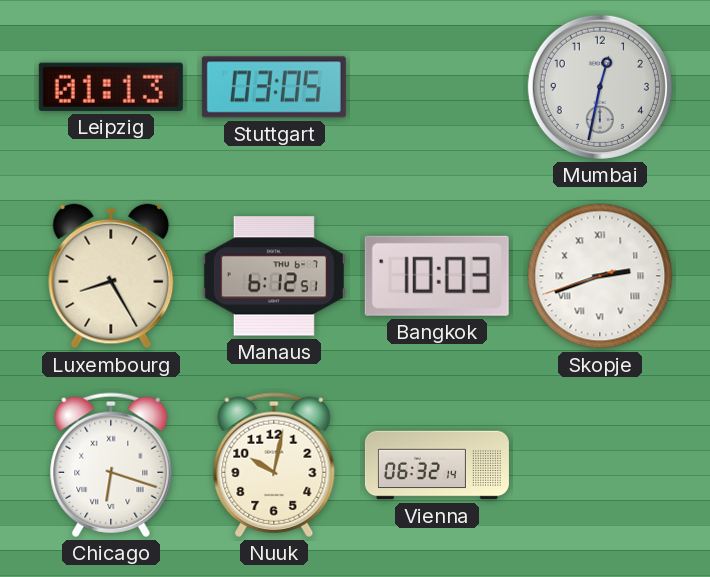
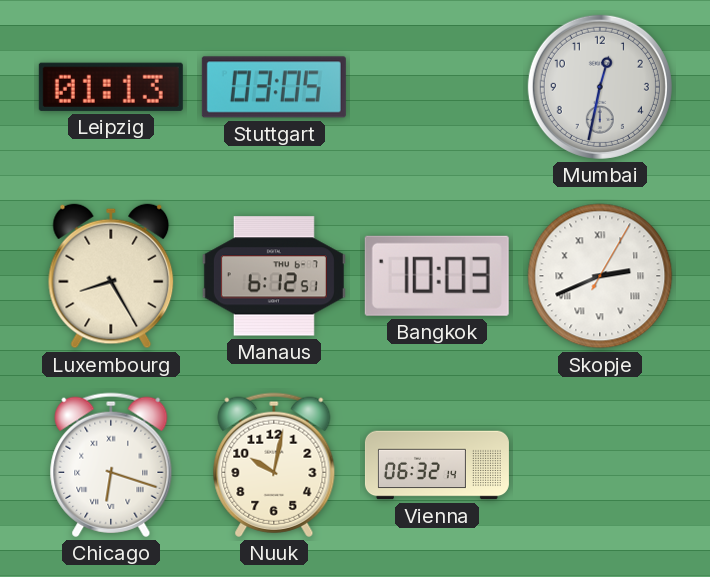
Skopje: 2:41:42 -> 2:41:05 (600, 276)
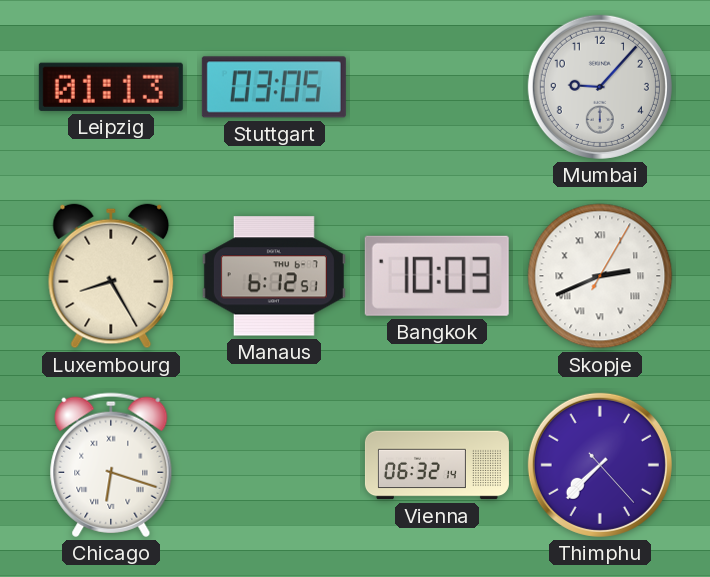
Mumbai: 12:32 -> 9:07 (600, 87)
Nuuk: 10:02 -> none (274, 465)
Thimphu: none -> 7:37 (600, 465)
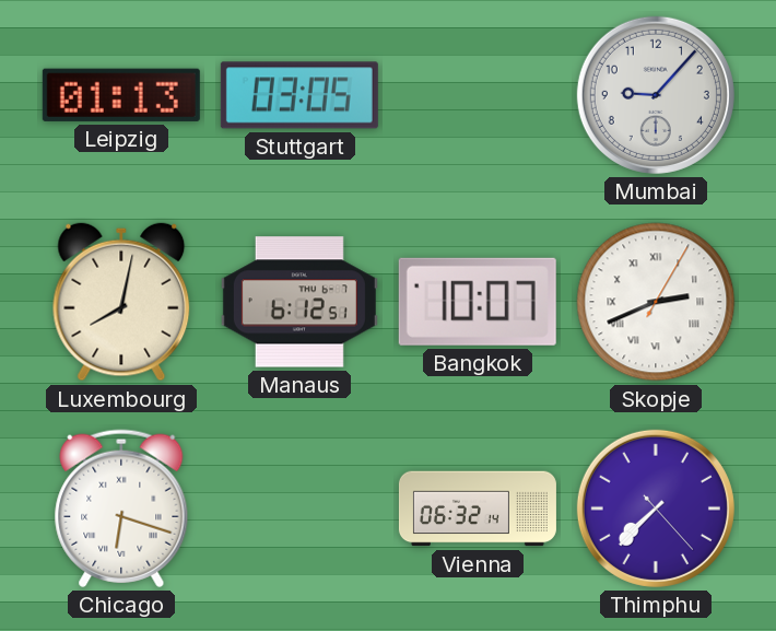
Luxembourg: 8:25 -> 8:02 (121, 302)
Bangkok: 10:03 -> 10:07 (478, 302)
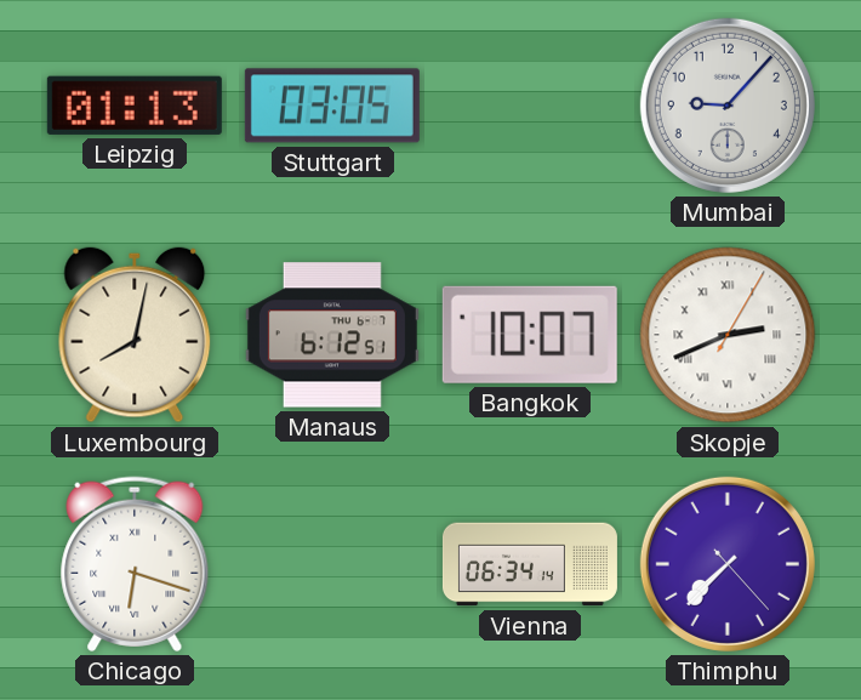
Vienna: 06:32 -> 06:34 (530, 564)
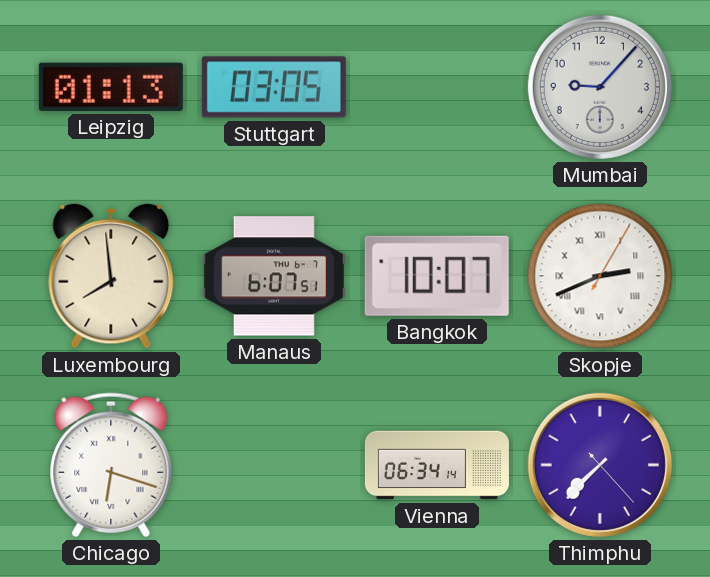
Luxembourg: 8:02 -> 7:59 (111, 276)
Manaus: 6:12 -> 6:07 (274, 276)
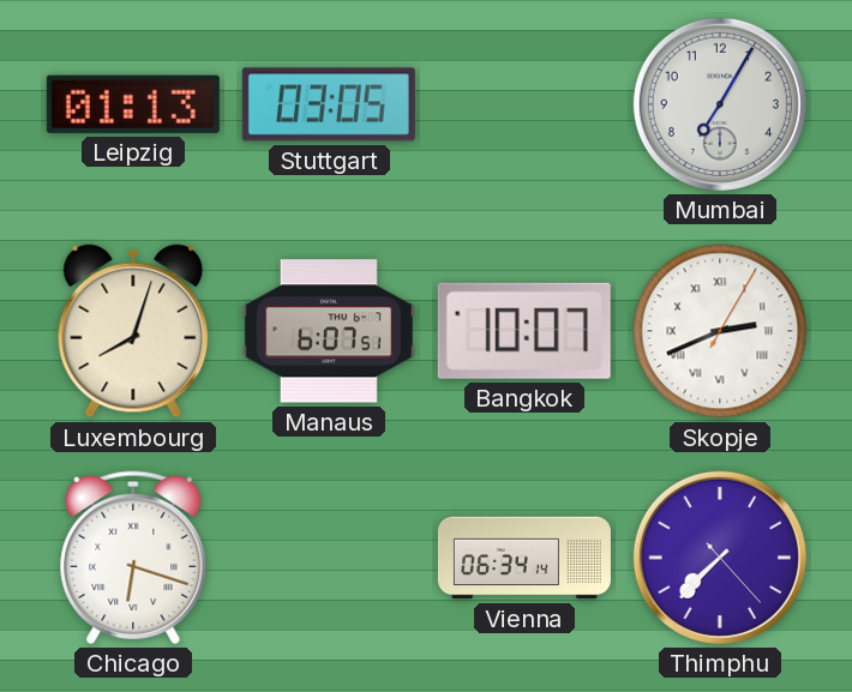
Mumbai: 9:07 -> 7:05 (720, 104)
Luxembourg: 7:59 -> 8:03 (133, 331)
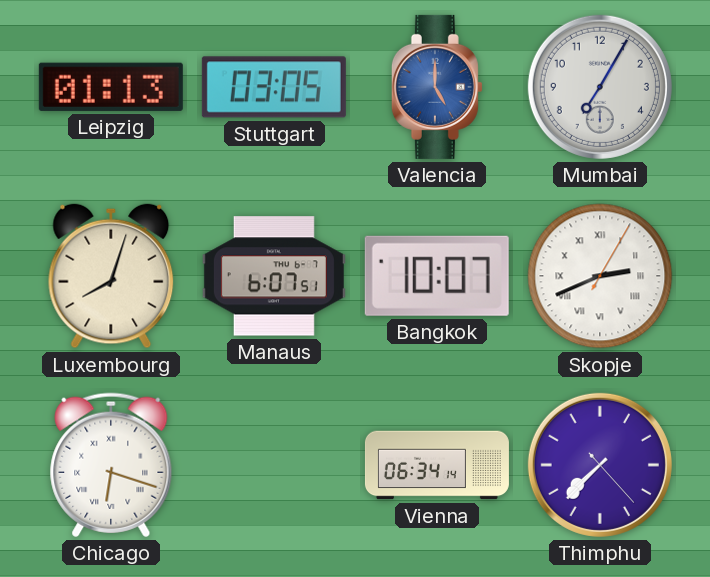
Valencia: none -> 5:00 (437, 87)
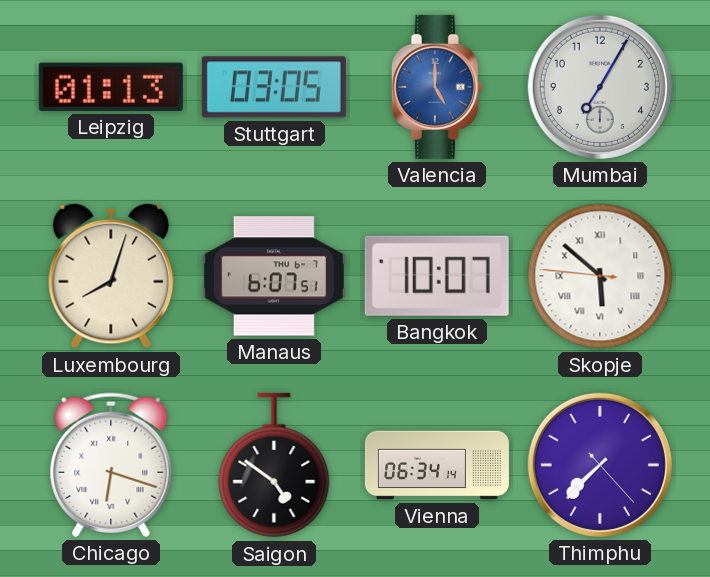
Skopje: 2:41 -> 5:51 (600, 276)
Saigon: none -> 4:51 (274, 465)
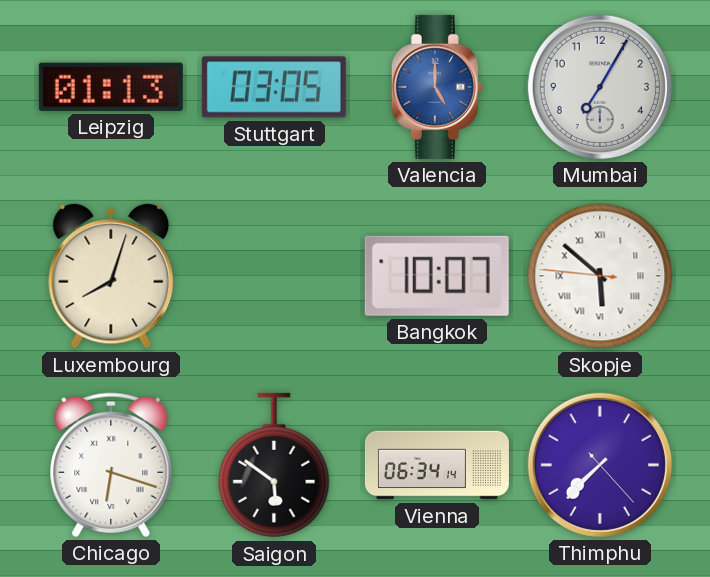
Manaus: 6:07 -> none (274, 276)
Saigon: 4:51 -> 5:51 (274, 465)
